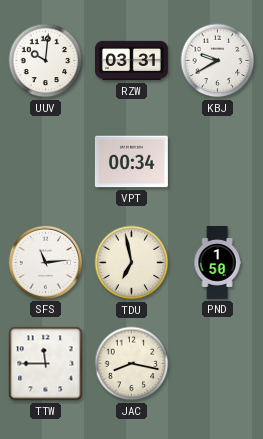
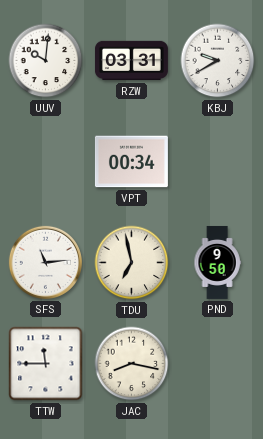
PND: 1:50 -> 9:50 (217, 262)
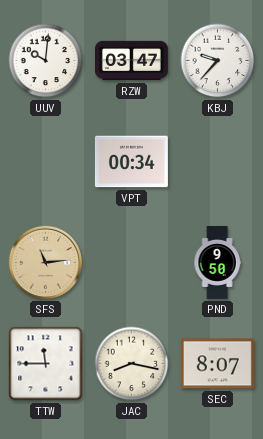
RZW: 03:31 -> 03:47 (131, 61)
KBJ: 9:40 -> 9:37 (218, 61)
SFS dial: white -> champagne (45, 262)
TDU: 6:58 -> none (132, 263)
SEC: none -> 8:07 (217, 364)
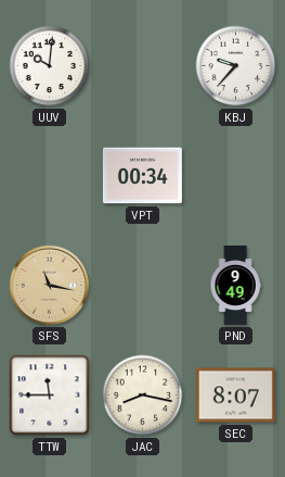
RZW: 03:47 -> none (131, 61)
SFS: 11:14 -> 11:17 (49, 285)
PND: 9:50 -> 9:49 (235, 285)
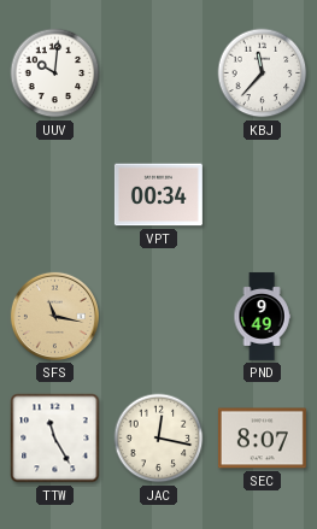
KBJ: 9:37 -> 11:37 (263, 74)
TTW: 11:45 -> 11:25 (55, 439)
JAC: 8:17 -> 12:17 (159, 439)
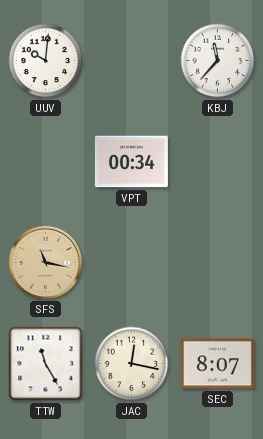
PND: 9:49 -> none (262, 316)
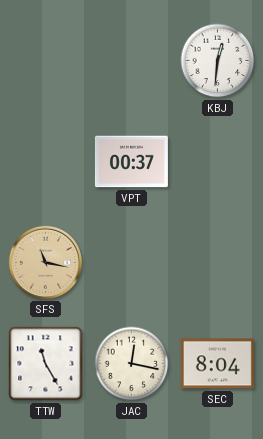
UUV: 10:01 -> none (46, 61)
KBJ: 11:37 -> 12:31 (218, 61)
VPT: 00:34 -> 00:37 (131, 162)
SEC: 8:07 -> 8:04 (217, 364)
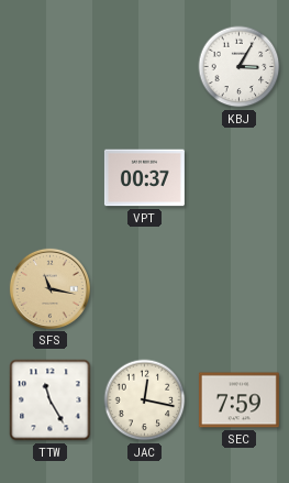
KBJ: 12:31 -> 3:05 (240, 67)
SEC: 8:04 -> 7:59 (238, 400)
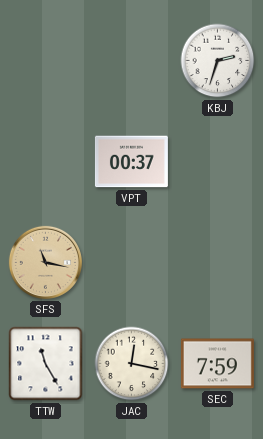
KBJ: 3:05 -> 2:33 (218, 61)
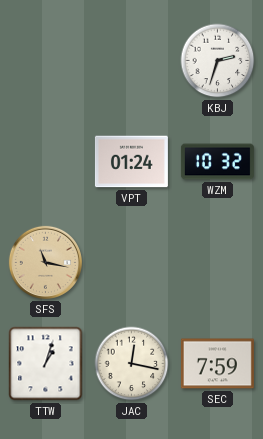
VPT: 00:37 -> 01:24 (131, 162)
WZM: none -> 10:32 (217, 162)
TTW: 11:25 -> 1:03 (46, 364)
